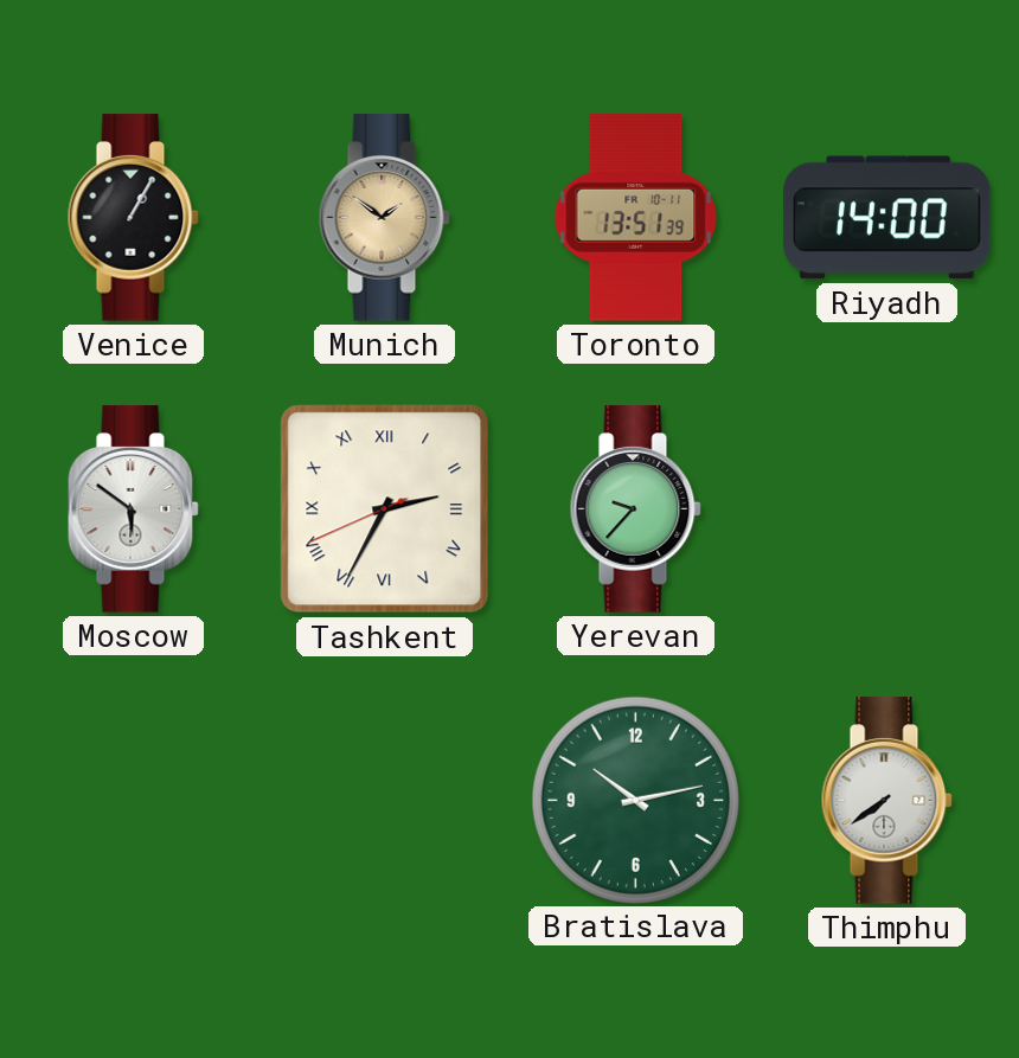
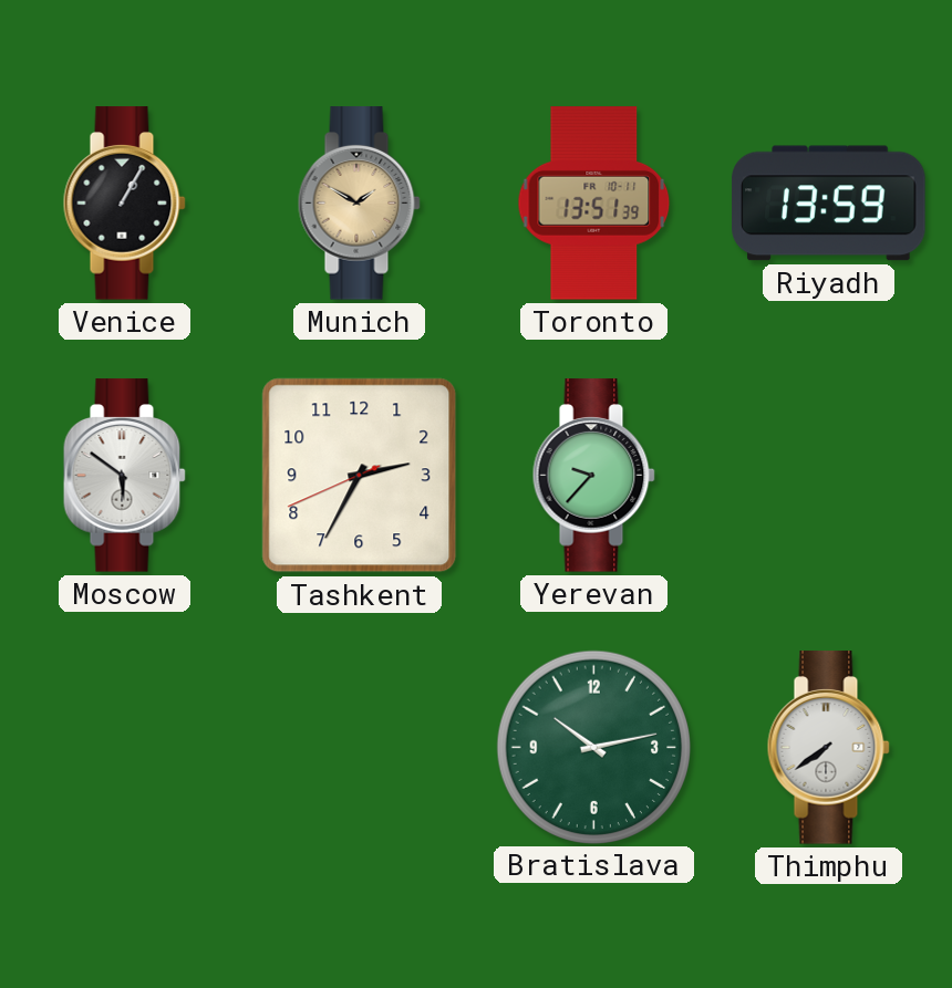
Munich: 1:51 -> 1:50 (359, 204)
Riyadh: 14:00 -> 13:59 (829, 204)
Tashkent numerals: Roman -> Arabic (360, 476)
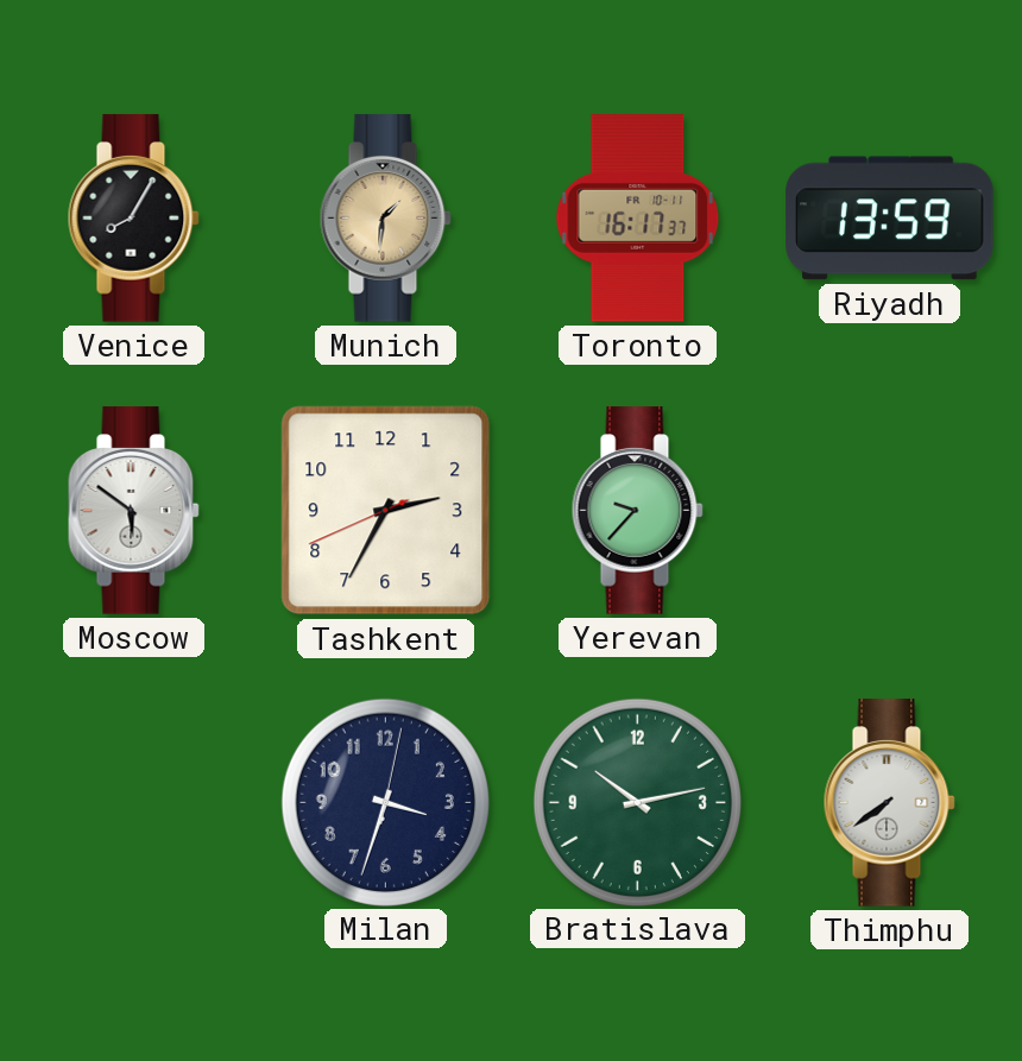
Venice: 1:05 -> 8:05 (133, 219)
Munich: 1:50 -> 1:31 (385, 219)
Toronto: 13:51 -> 16:17 (638, 219)
Milan: none -> 3:33 (385, 802)
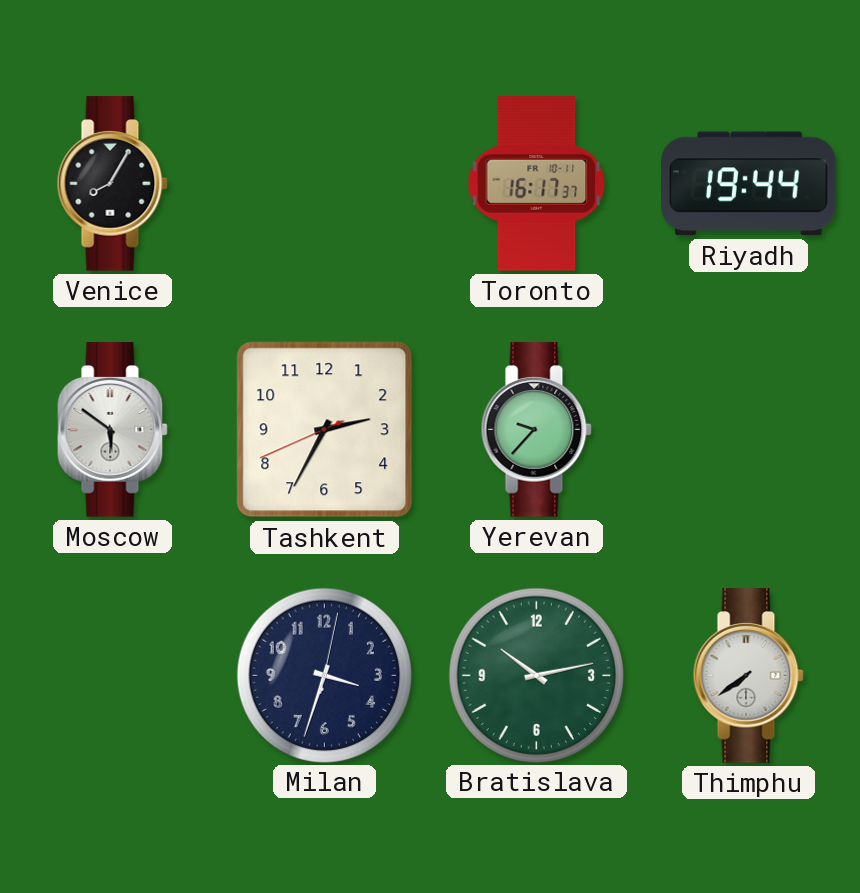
Munich: 1:31 -> none (385, 219)
Riyadh: 13:59 -> 19:44 (749, 184)
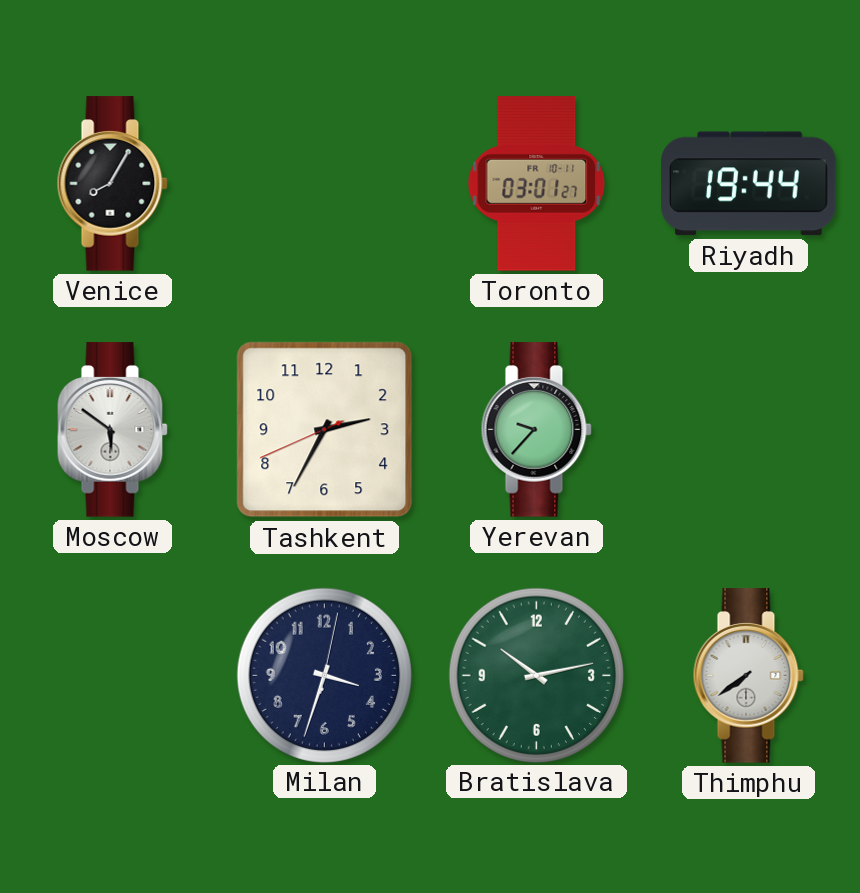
Toronto: 16:17 -> 03:01 (537, 184)
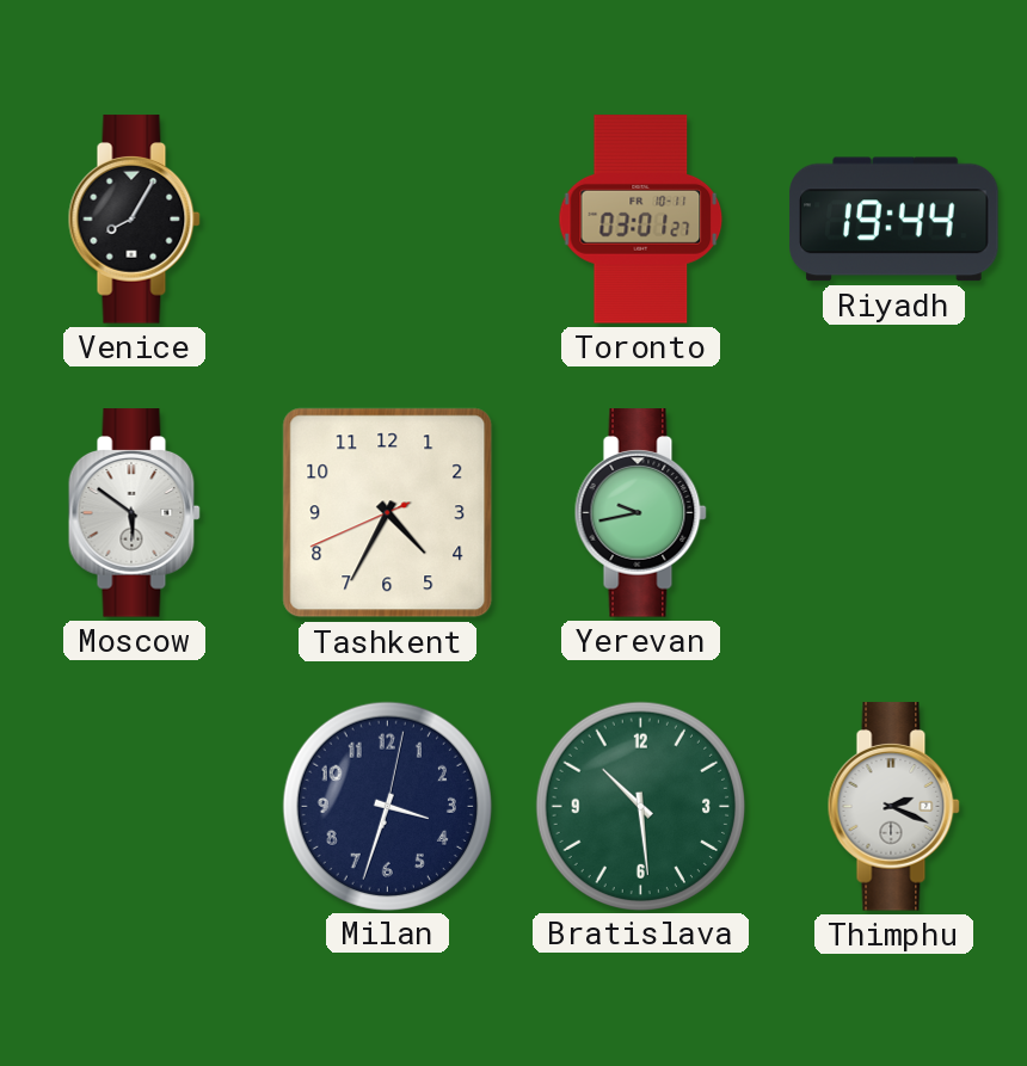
Tashkent: 2:34 -> 4:34 (388, 513)
Yerevan: 9:37 -> 9:43 (640, 513)
Bratislava: 10:13 -> 10:29 (640, 806)
Thimphu: 7:39 -> 2:19 (893, 807)
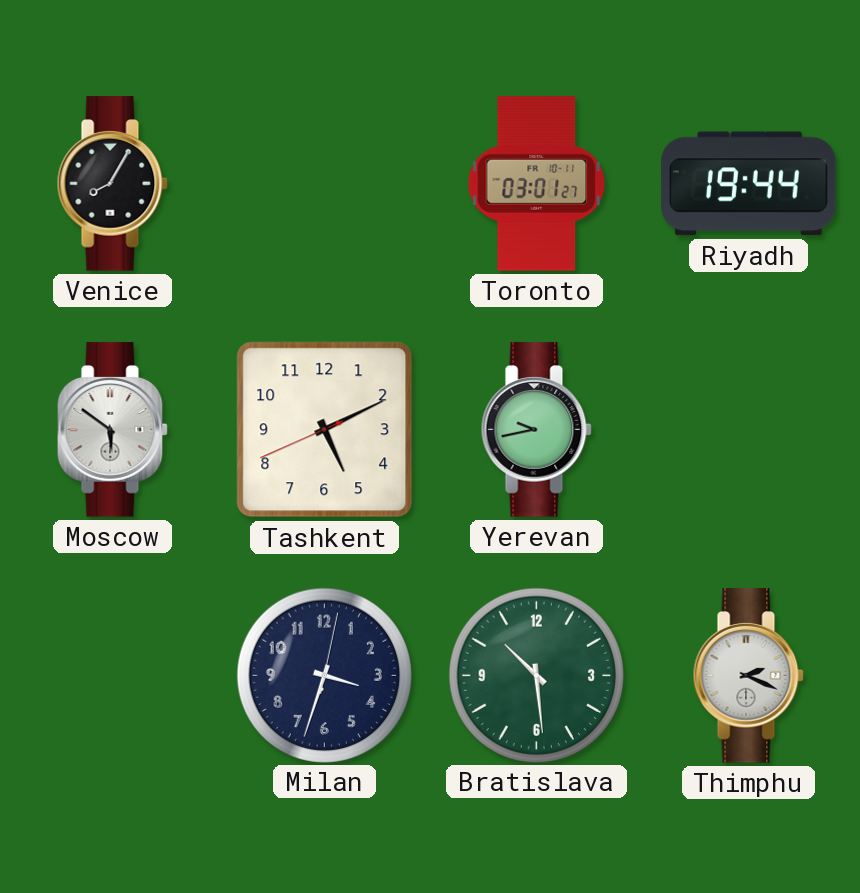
Tashkent: 4:34 -> 5:10 (325, 430)
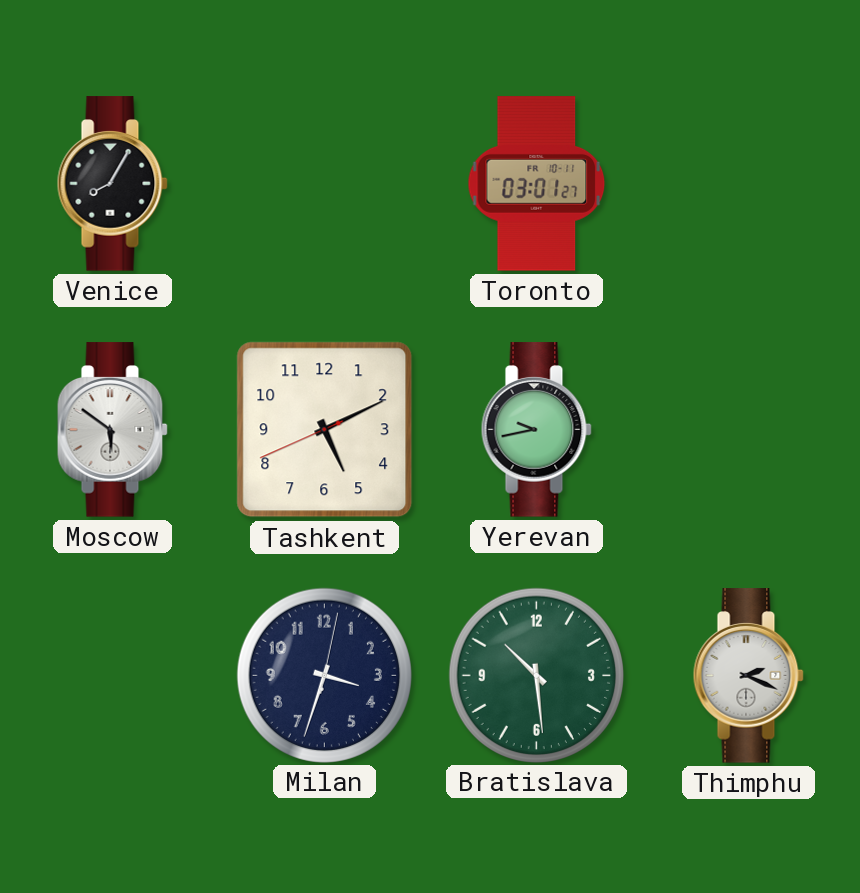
Riyadh: 19:44 -> none (749, 184)
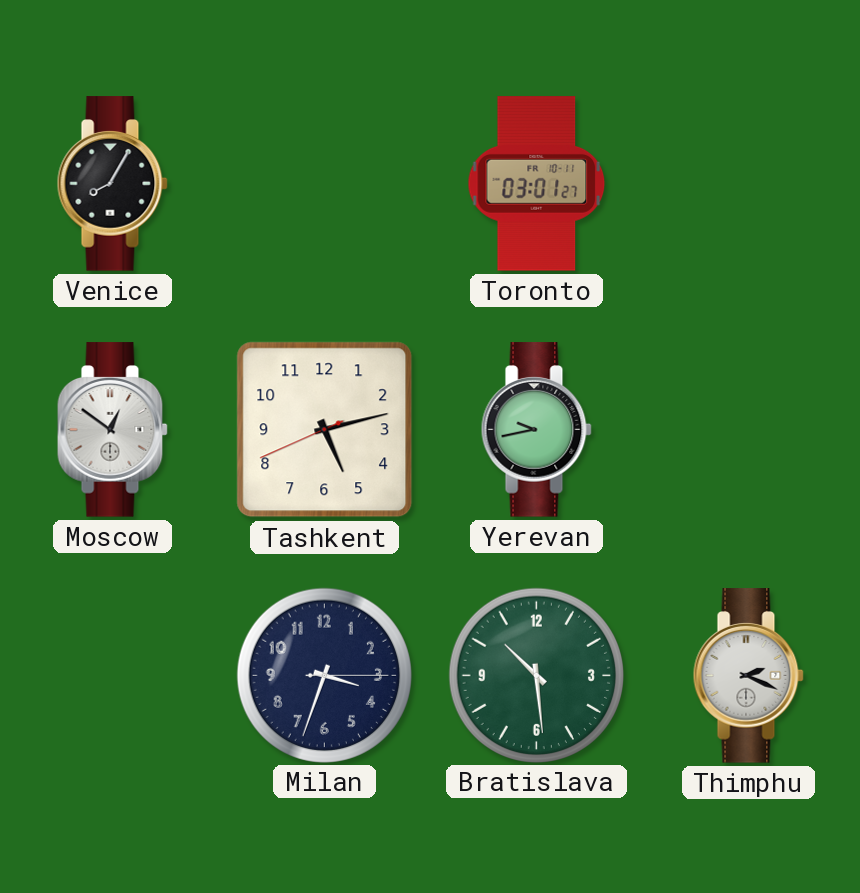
Moscow: 5:51 -> 12:51 (112, 430)
Tashkent: 5:10 -> 5:12 (325, 430)
Milan: 3:33:02 -> 3:33:15 (324, 675)
